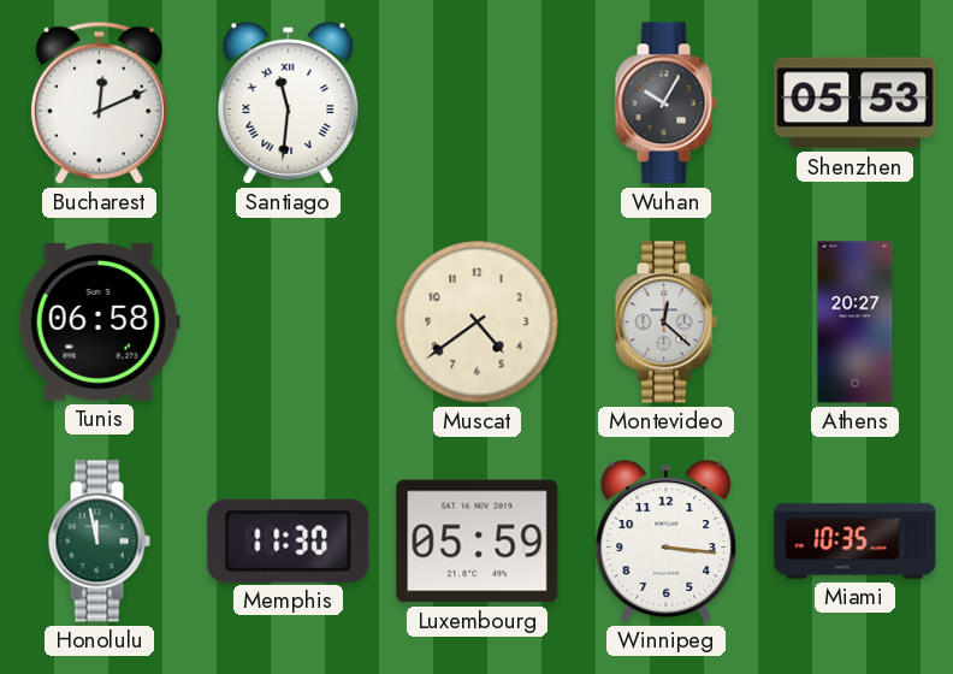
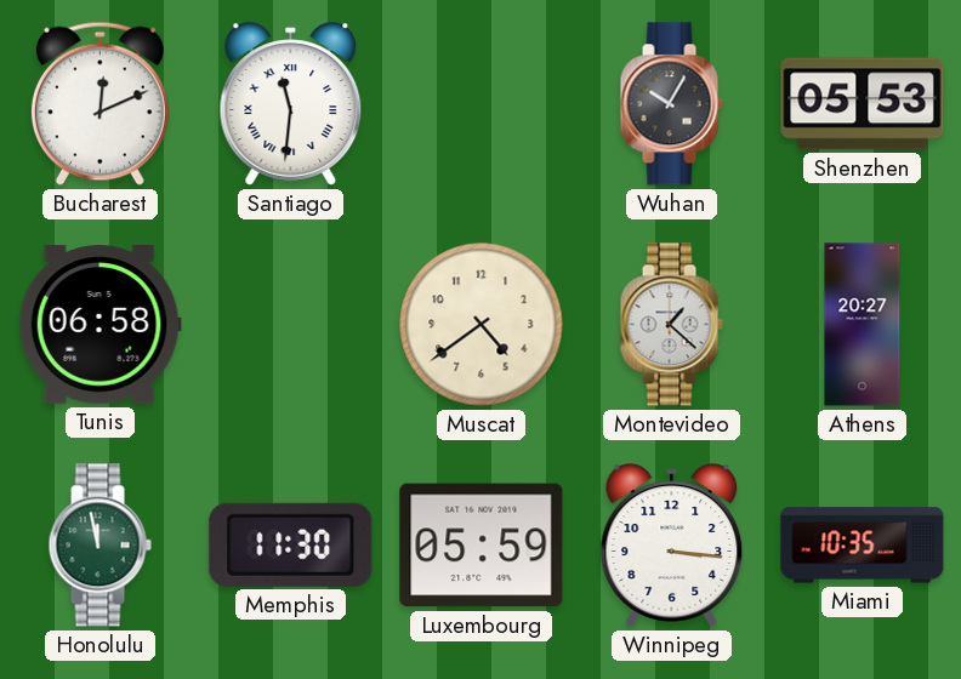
Montevideo: 12:22 -> 1:22 (671, 325)
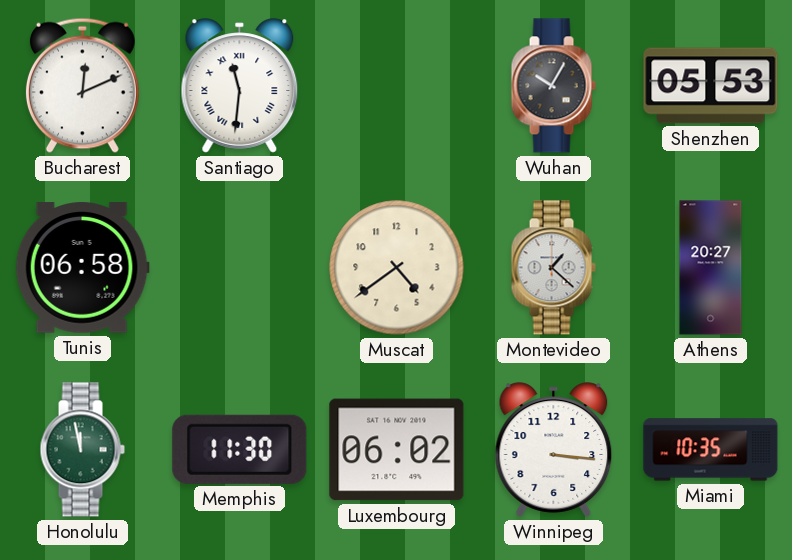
Luxembourg: 05:59 -> 06:02 (397, 450)
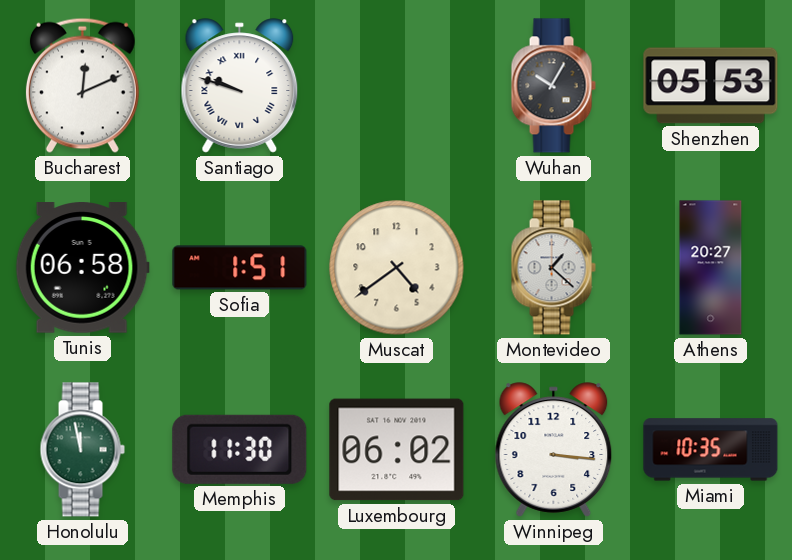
Santiago: 11:31 -> 9:48 (240, 86)
Sofia: none -> 1:51 (240, 268)
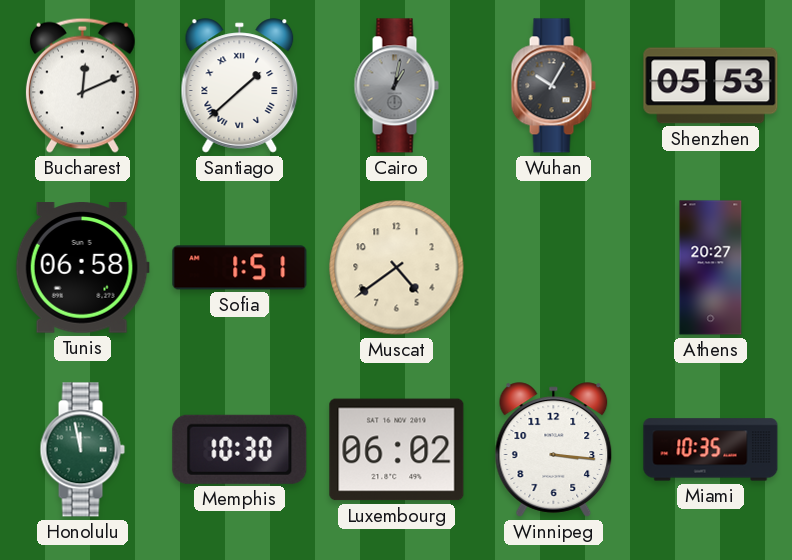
Santiago: 9:48 -> 1:38 (240, 86)
Cairo: none -> 1:02 (396, 86)
Montevideo: 1:22 -> none (553, 268)
Memphis: 11:30 -> 10:30 (240, 449)
